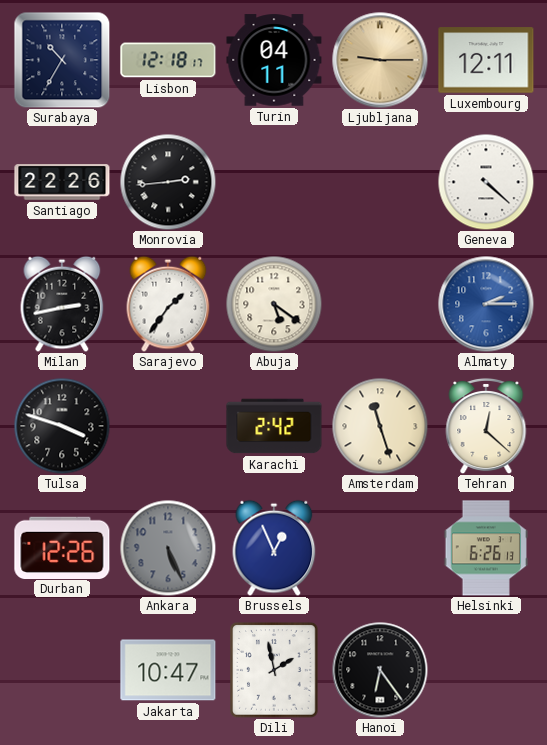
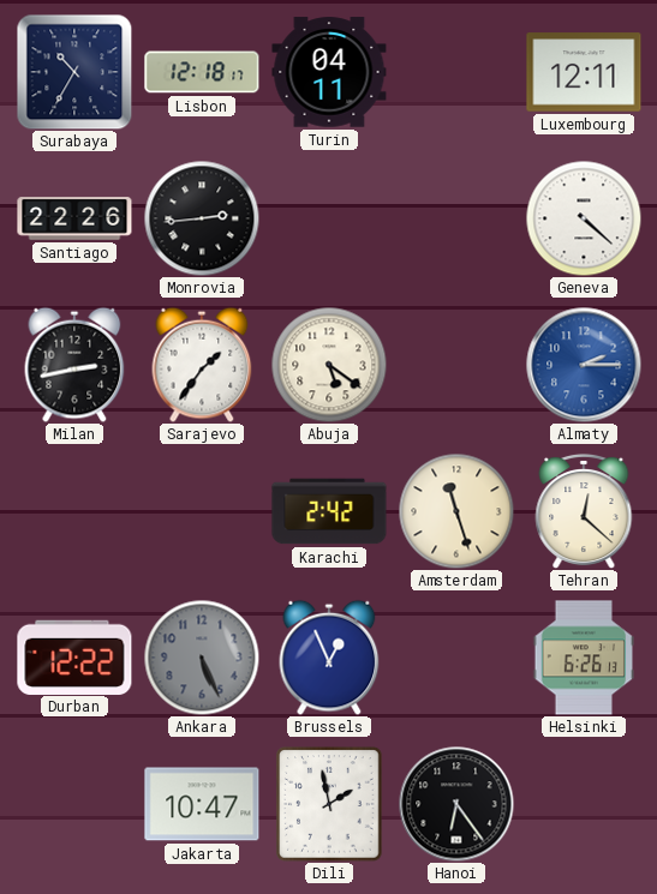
Ljubljana: 9:15 -> none (380, 60)
Tulsa: 3:48 -> none (62, 426)
Durban: 12:26 -> 12:22 (74, 656)
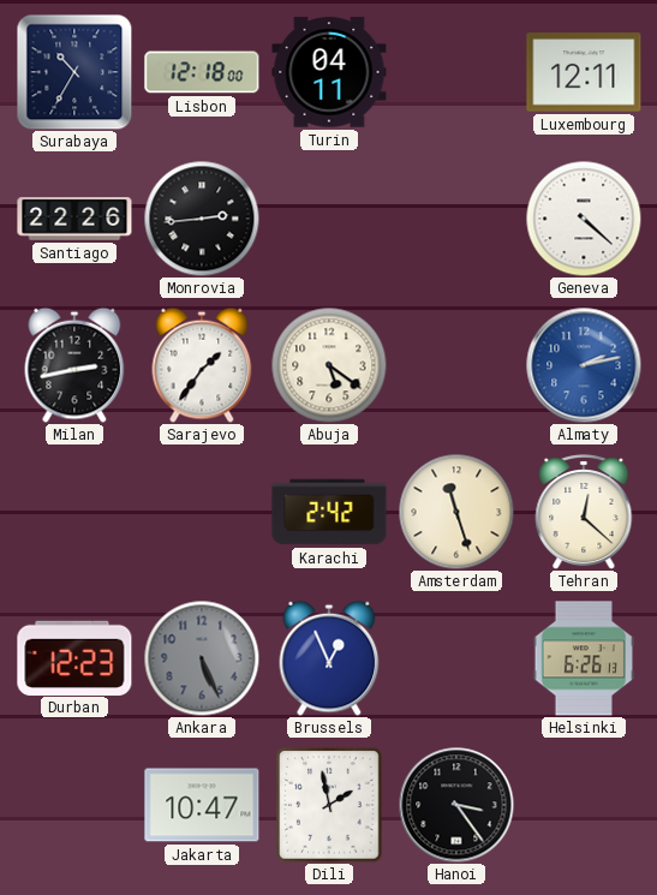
Lisbon: 12:18:17 -> 12:18:00 (202, 72)
Almaty: 2:15 -> 2:13 (584, 365)
Durban: 12:22 -> 12:23 (74, 657)
Hanoi: 6:24 -> 3:24 (456, 805)
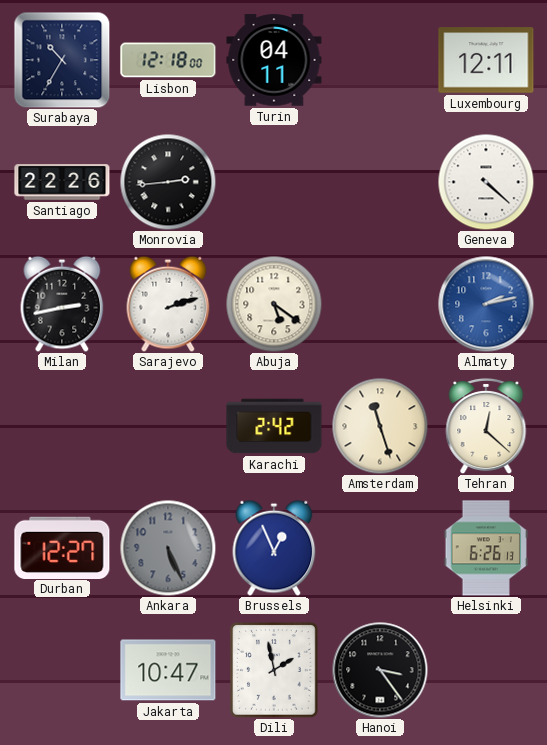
Sarajevo: 1:36 -> 2:12 (168, 304)
Durban: 12:23 -> 12:27 (62, 547)
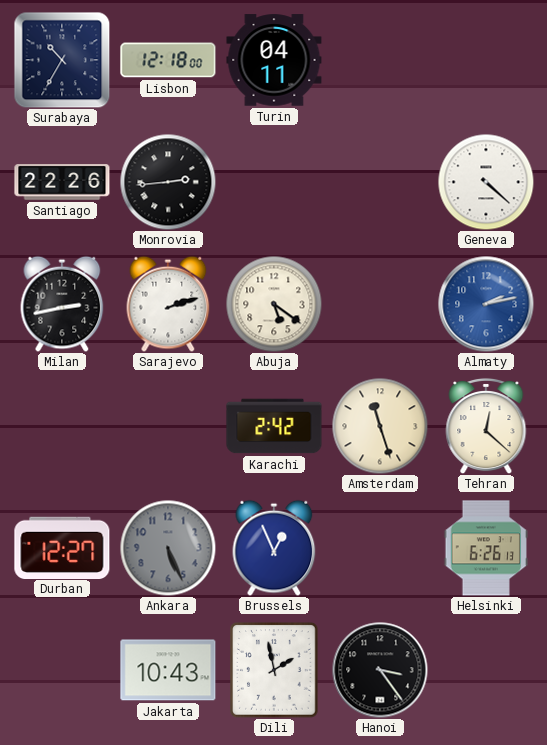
Luxembourg: 12:11 -> none (486, 60)
Jakarta: 10:47 -> 10:43 (168, 670)
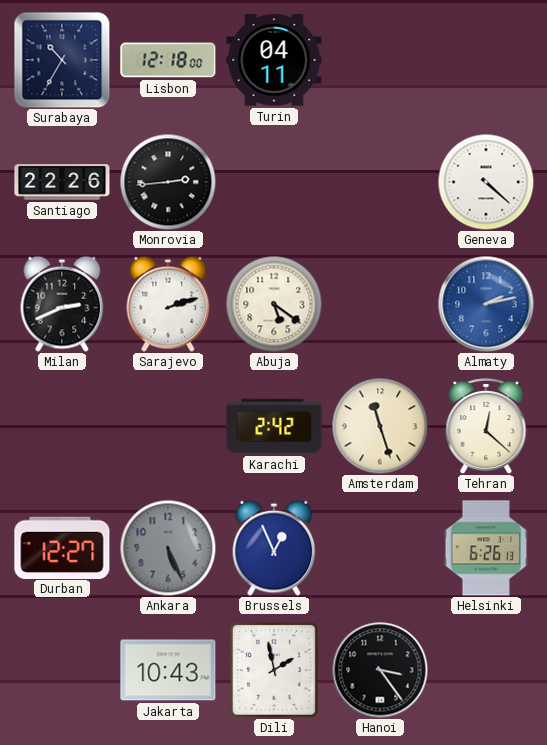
Milan: 2:43 -> 2:41 (62, 304)
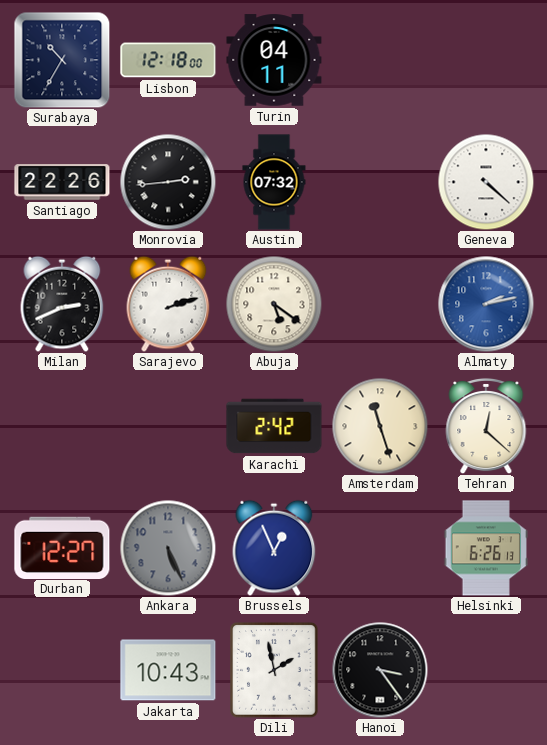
Austin: none -> 07:32 (274, 182)
